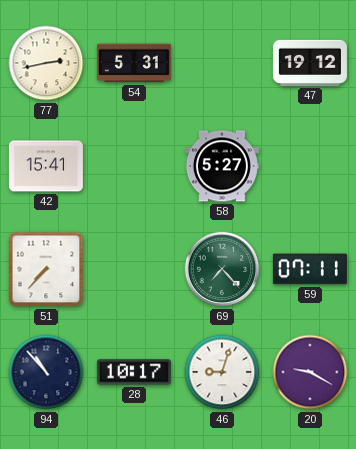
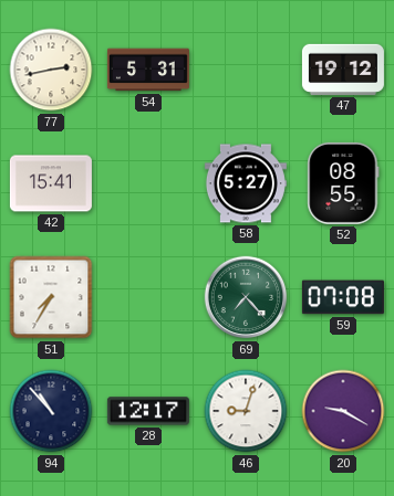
52: none -> 08:55 (343, 183)
51: 7:37 -> 7:35 (51, 297)
59: 07:11 -> 07:08 (343, 297)
28: 10:17 -> 12:17 (148, 411)
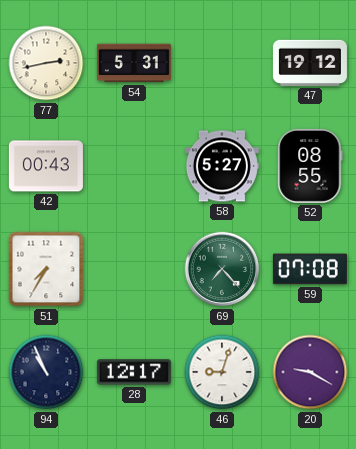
42: 15:41 -> 00:43 (46, 166)
94: 10:53 -> 10:56 (46, 372)
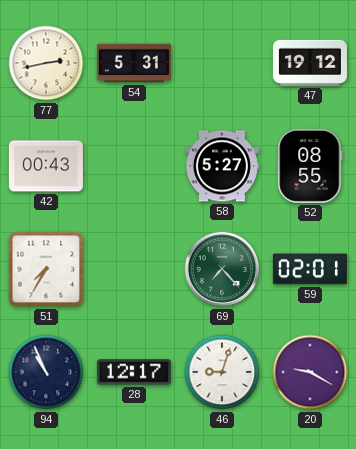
59: 07:08 -> 02:01 (310, 269)
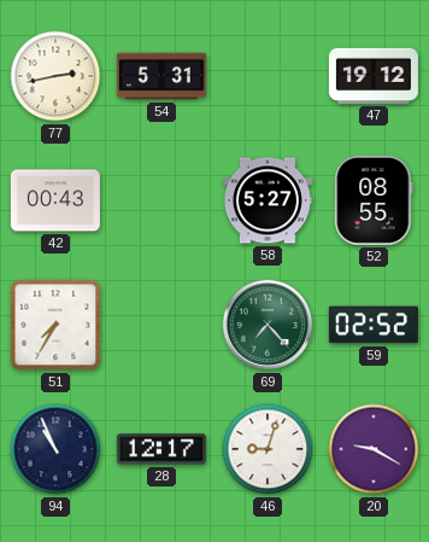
59: 02:01 -> 02:52 (374, 325)
